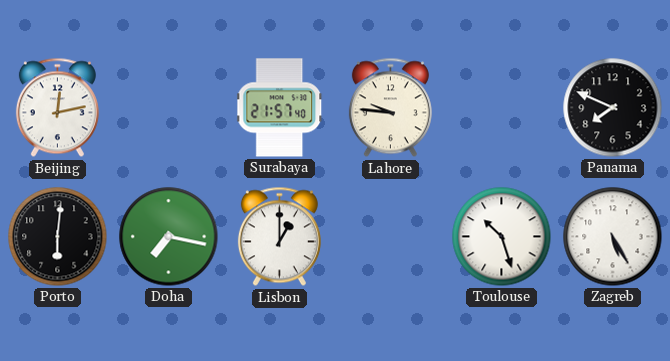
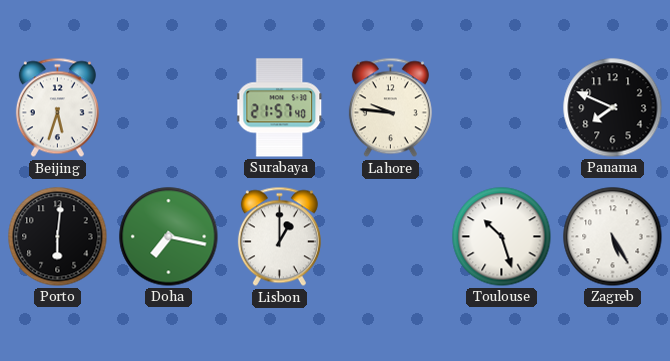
Beijing: 12:13 -> 5:33 (57, 108)
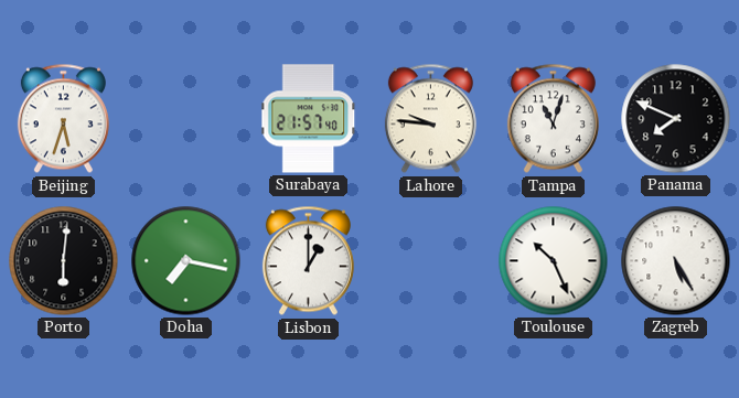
Tampa: none -> 11:03 (553, 119)
Toulouse: 10:27 -> 10:26 (554, 261)
